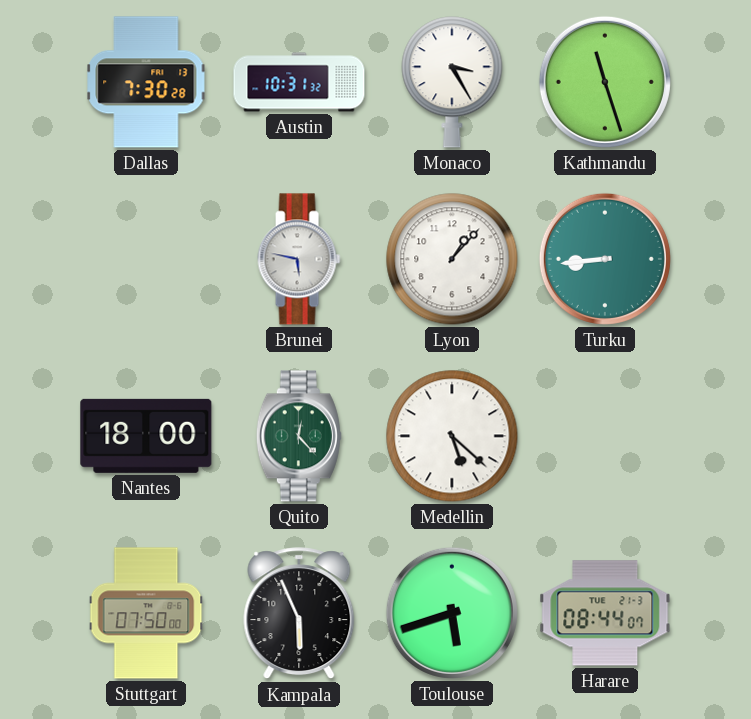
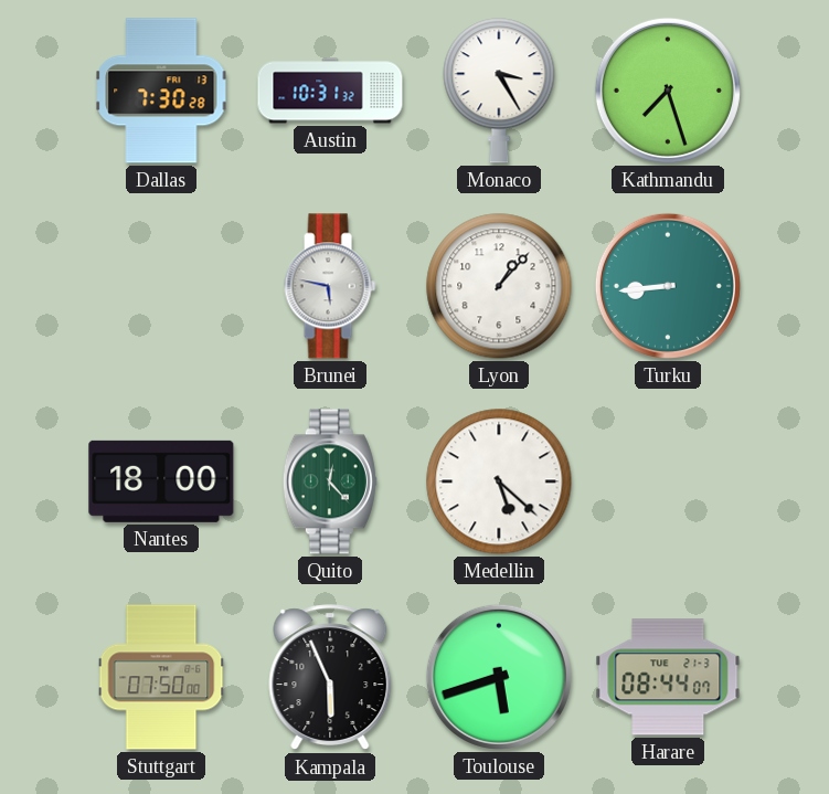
Kathmandu: 11:27 -> 7:27 (668, 91)
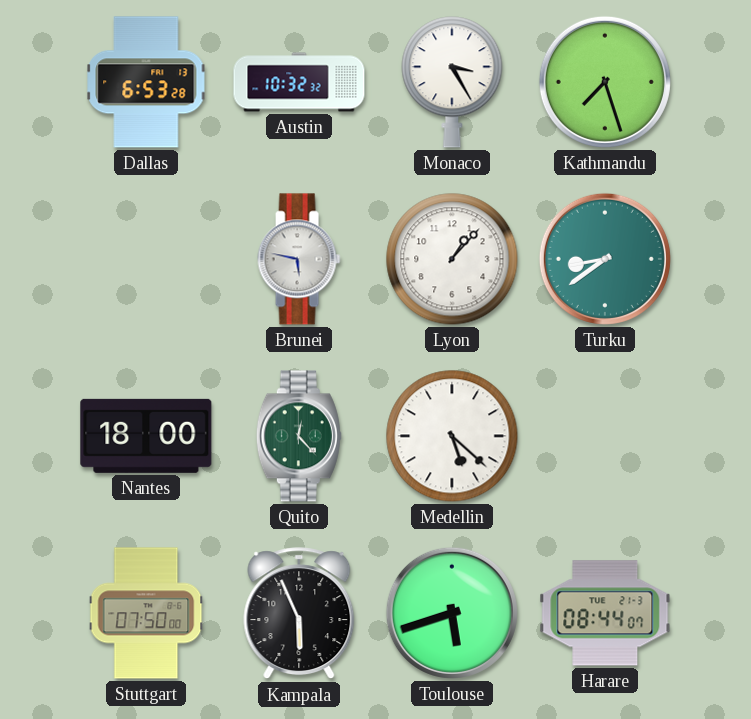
Dallas: 7:30 -> 6:53 (146, 82)
Austin: 10:31 -> 10:32 (299, 82)
Turku: 8:44 -> 8:39 (605, 259)
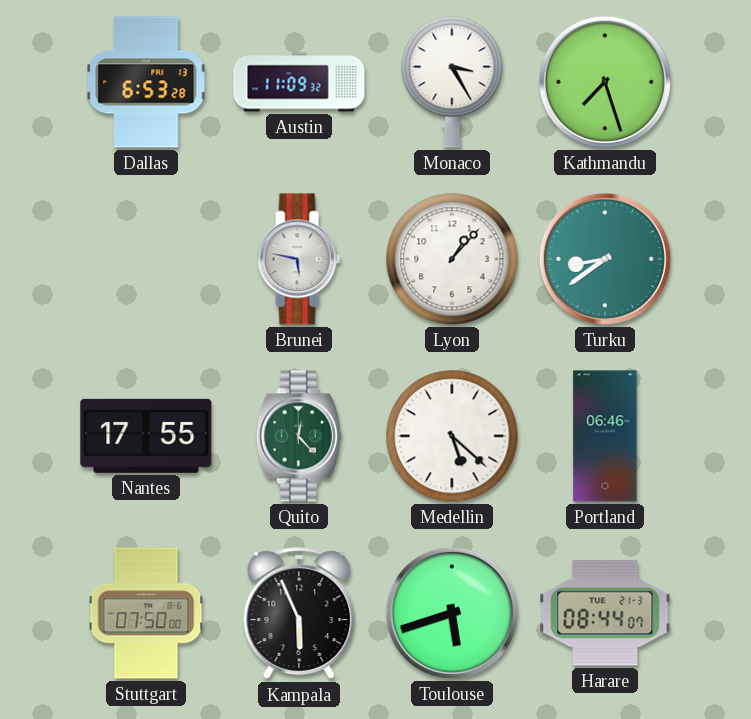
Austin: 10:32 -> 11:09 (299, 82)
Nantes: 18:00 -> 17:55 (146, 436)
Portland: none -> 06:46 (605, 436)
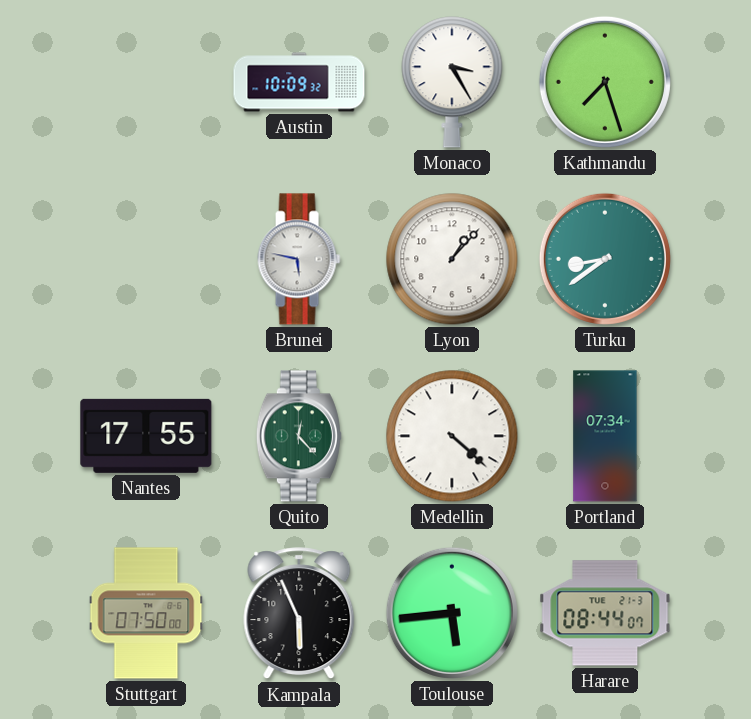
Dallas: 6:53 -> none (146, 82)
Austin: 11:09 -> 10:09 (299, 82)
Medellin: 5:22 -> 4:22 (452, 436)
Portland: 06:46 -> 07:34 (605, 436)
Toulouse: 5:42 -> 5:44 (452, 613)
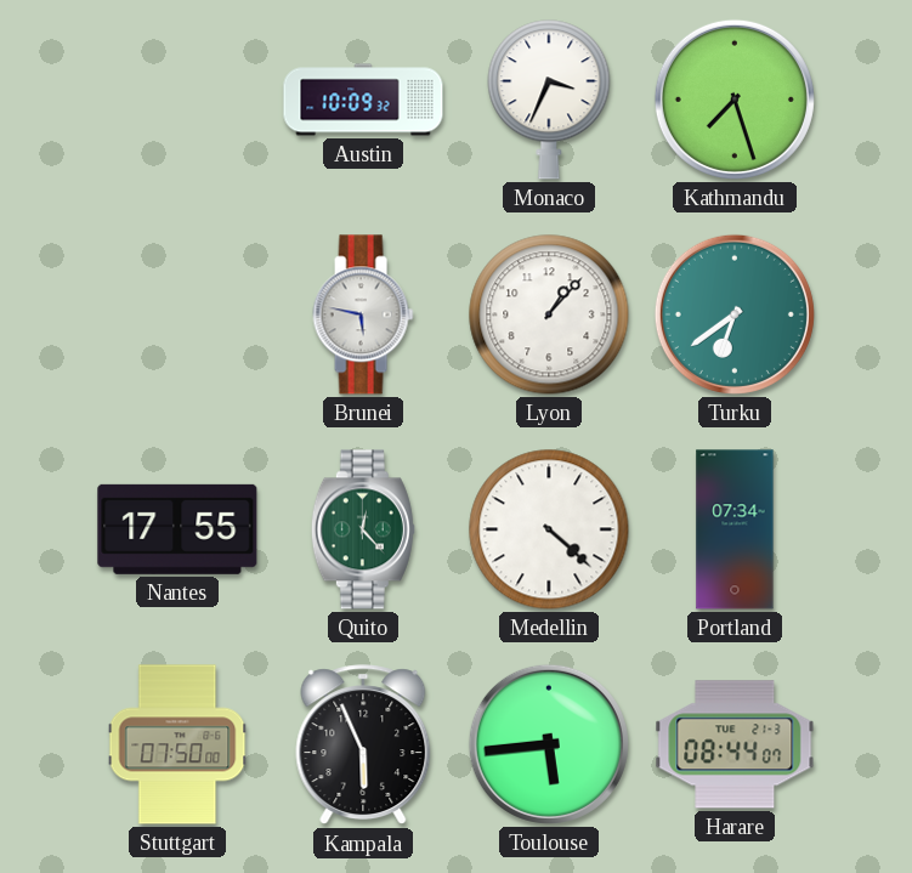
Monaco: 3:25 -> 3:34 (549, 100)
Turku: 8:39 -> 6:39 (735, 314)
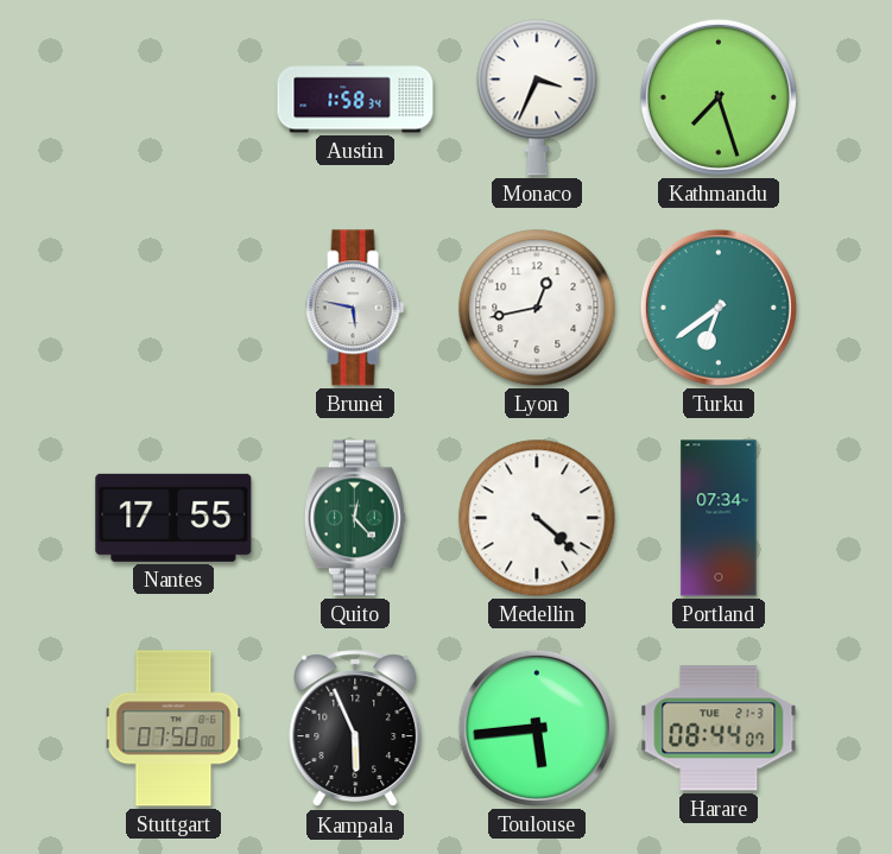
Austin: 10:09 -> 1:58 (355, 97)
Lyon: 1:07 -> 12:43 (537, 308)
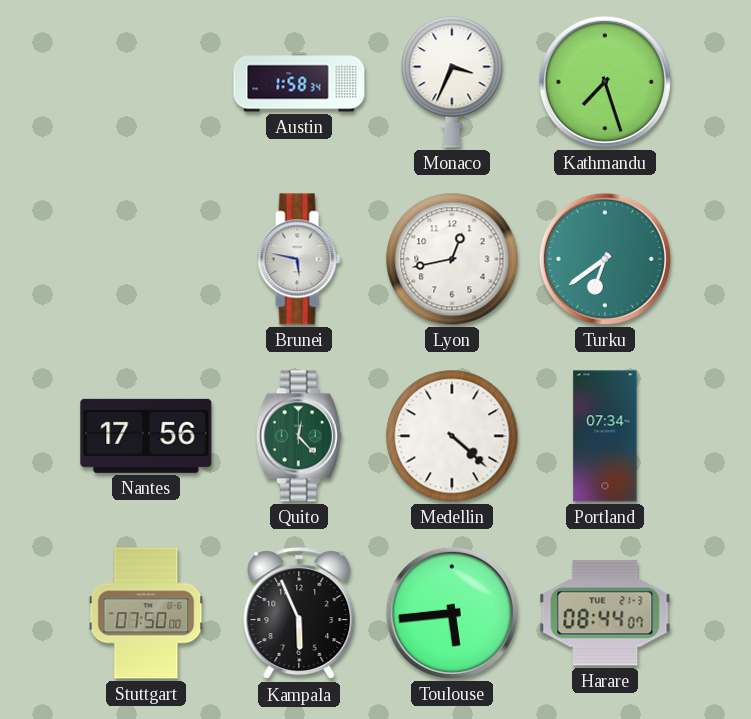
Nantes: 17:55 -> 17:56 (146, 436)
